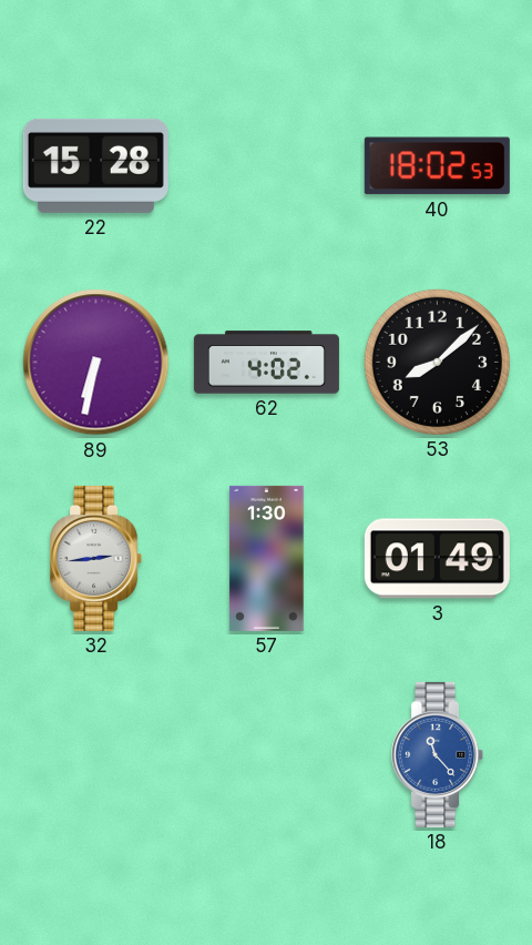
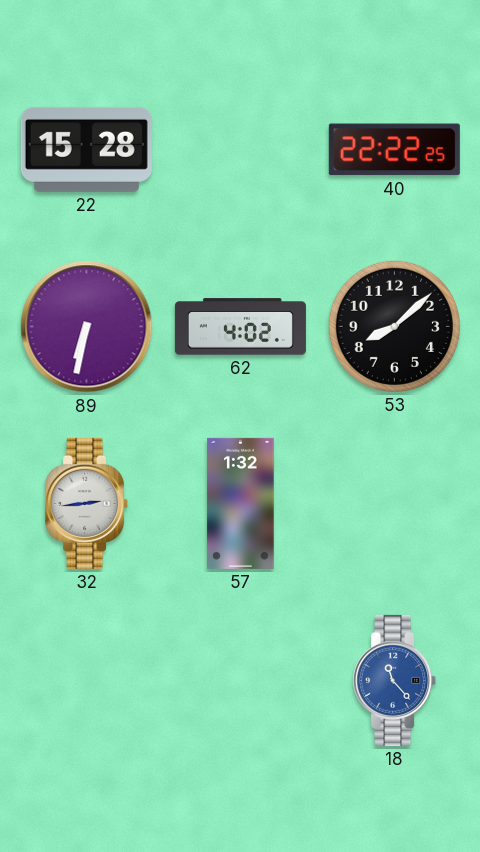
40: 18:02 -> 22:22 (394, 150)
57: 1:30 -> 1:32 (241, 503)
3: 01:49 -> none (437, 559)
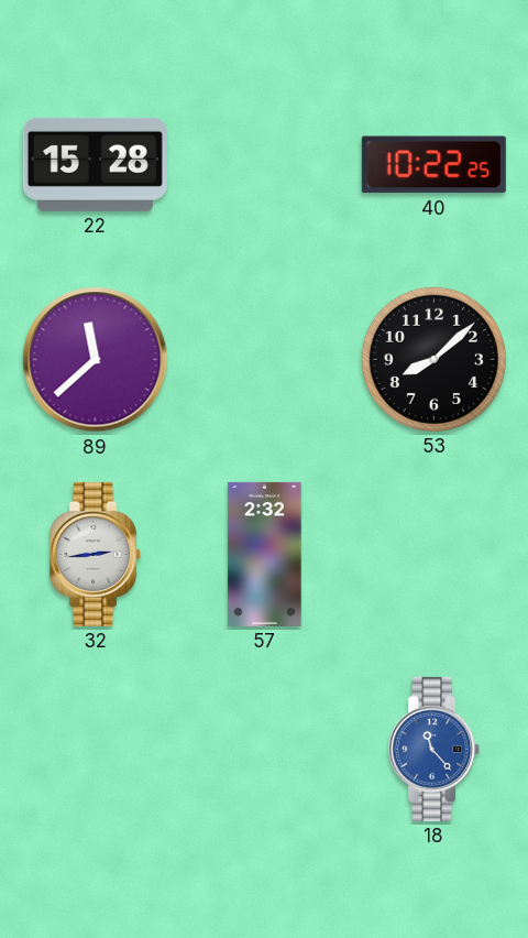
40: 22:22 -> 10:22 (433, 165)
89: 6:32 -> 11:38 (96, 360)
62: 4:02 -> none (240, 327)
57: 1:32 -> 2:32 (265, 554)
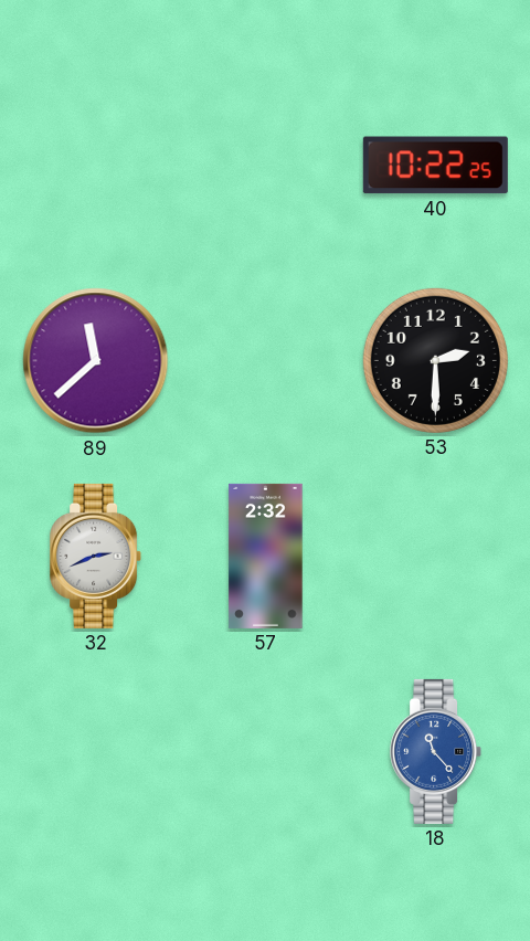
22: 15:28 -> none (95, 164)
53: 8:08 -> 2:30 (435, 360)
32: 2:44 -> 2:41 (96, 556)
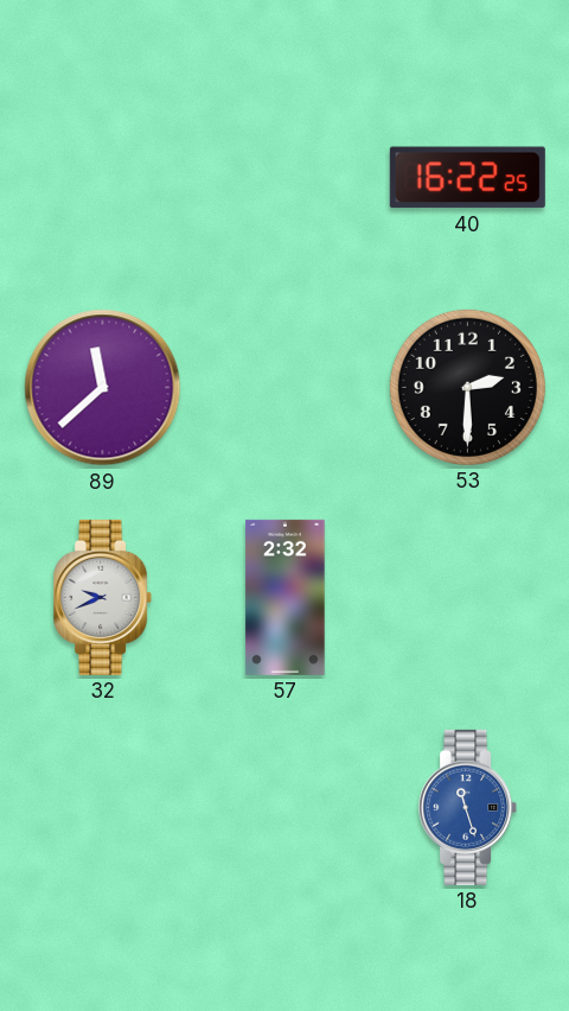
40: 10:22 -> 16:22 (467, 178)
32: 2:41 -> 9:41 (103, 597)
18: 11:23 -> 11:27 (468, 807)
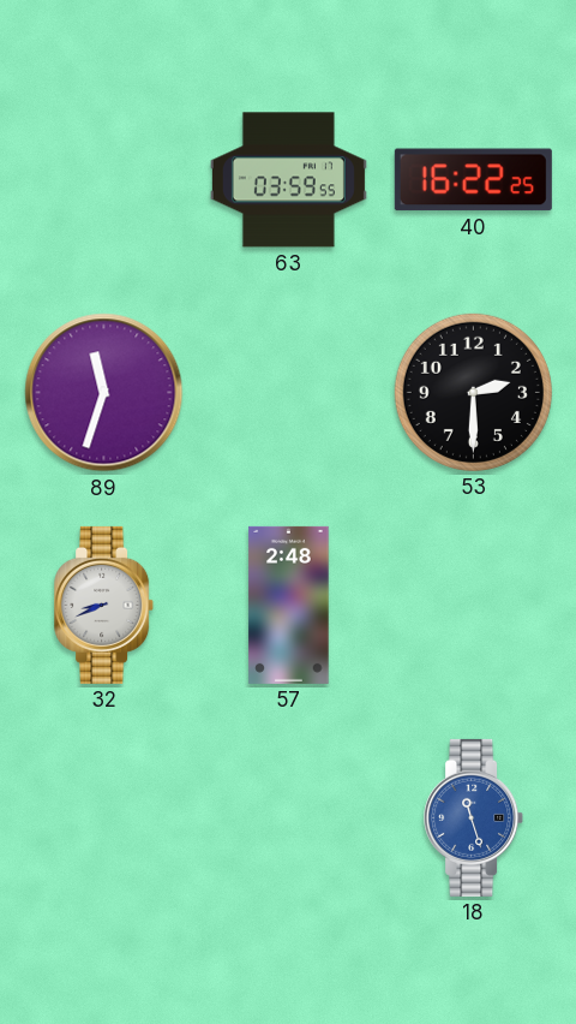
63: none -> 03:59 (288, 180)
89: 11:38 -> 11:33 (104, 393)
32: 9:41 -> 8:41 (104, 605)
57: 2:32 -> 2:48 (289, 605)
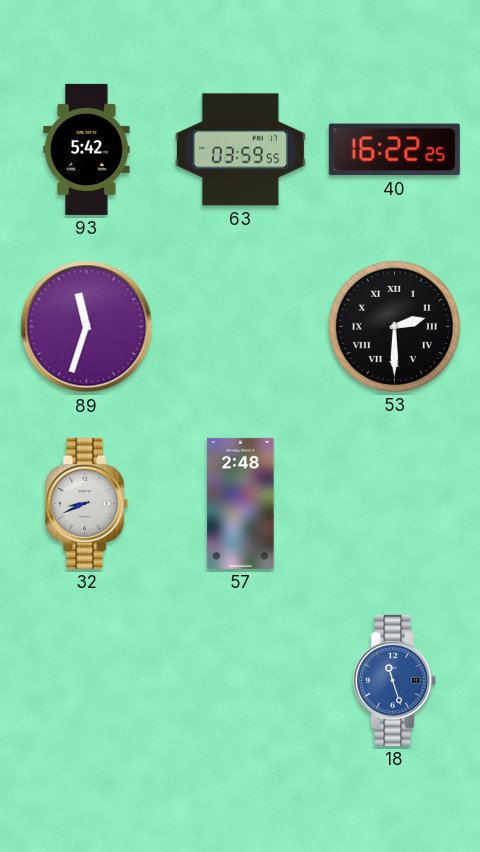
93: none -> 5:42 (87, 149)
53 numerals: Arabic -> Roman (394, 326)
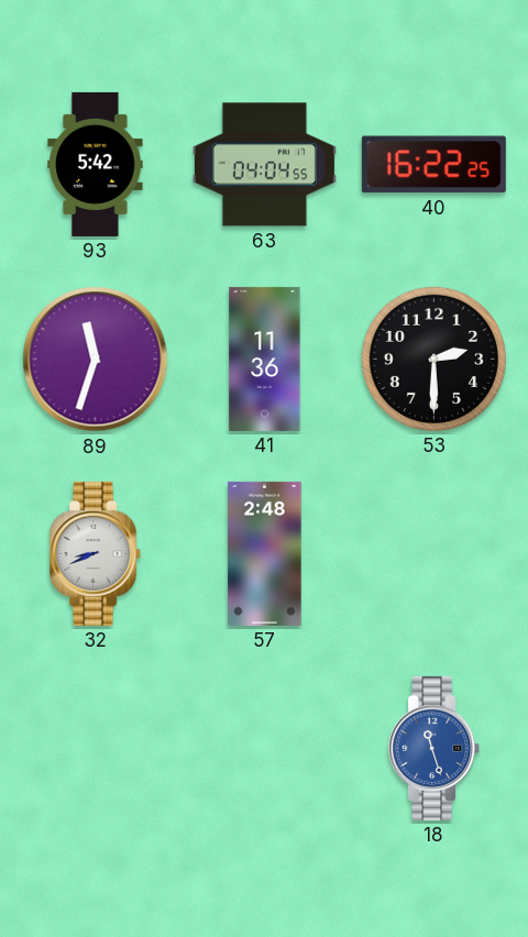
63: 03:59 -> 04:04 (264, 165)
41: none -> 11:36 (265, 359)
53 numerals: Roman -> Arabic (433, 359)
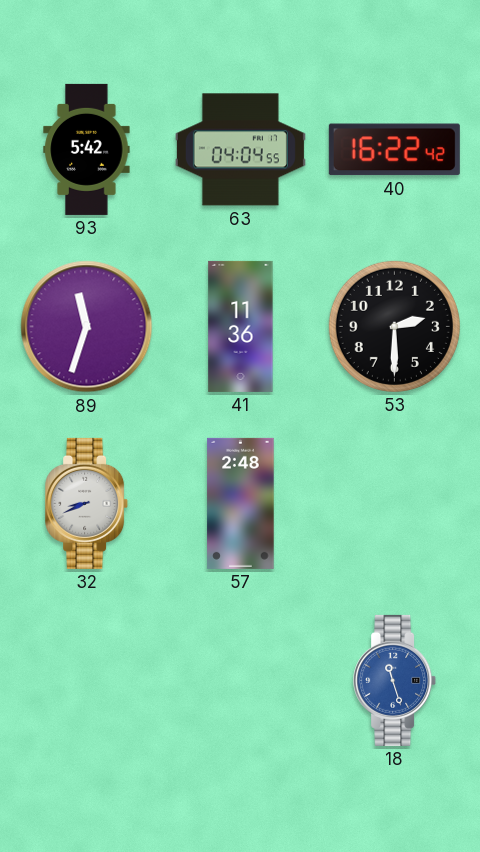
40: 16:22:25 -> 16:22:42 (394, 150)
